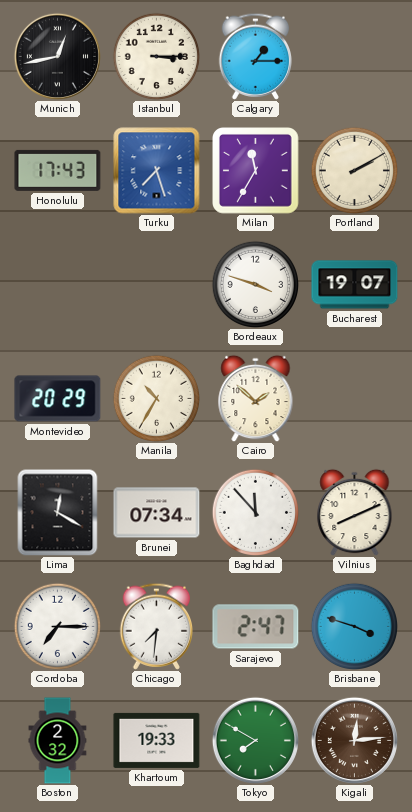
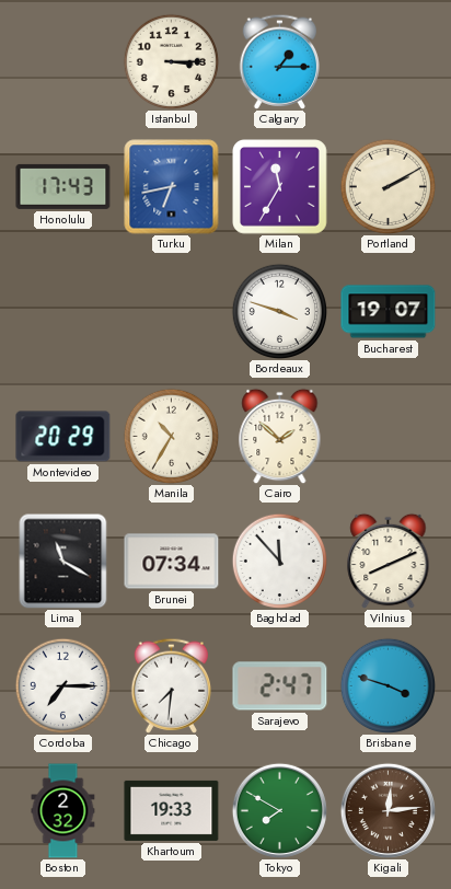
Munich: 12:43 -> none (57, 56)
Turku: 7:27 -> 6:43 (172, 187)
Lima: 12:20 -> 11:20 (63, 561)
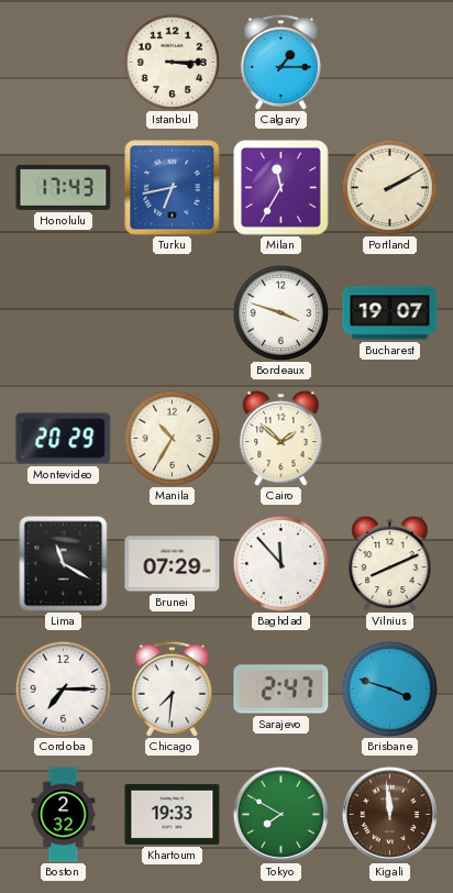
Brunei: 07:34 -> 07:29 (173, 564)
Kigali: 12:14 -> 11:59 (389, 814)
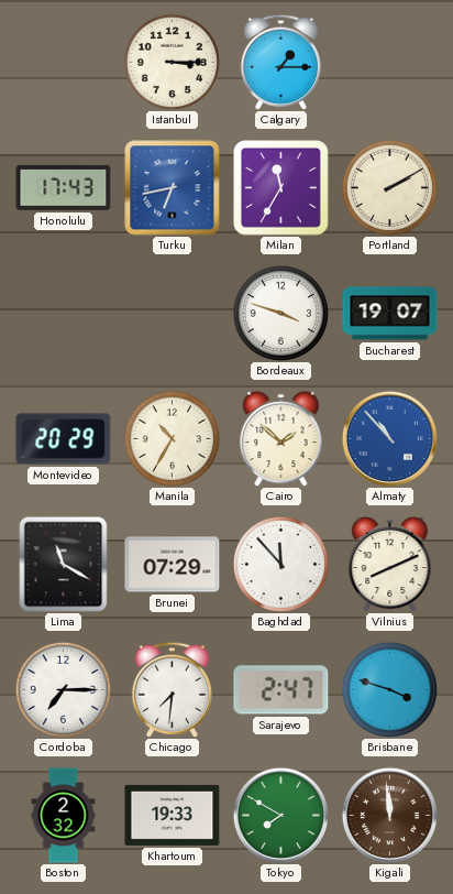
Almaty: none -> 10:53 (389, 438)
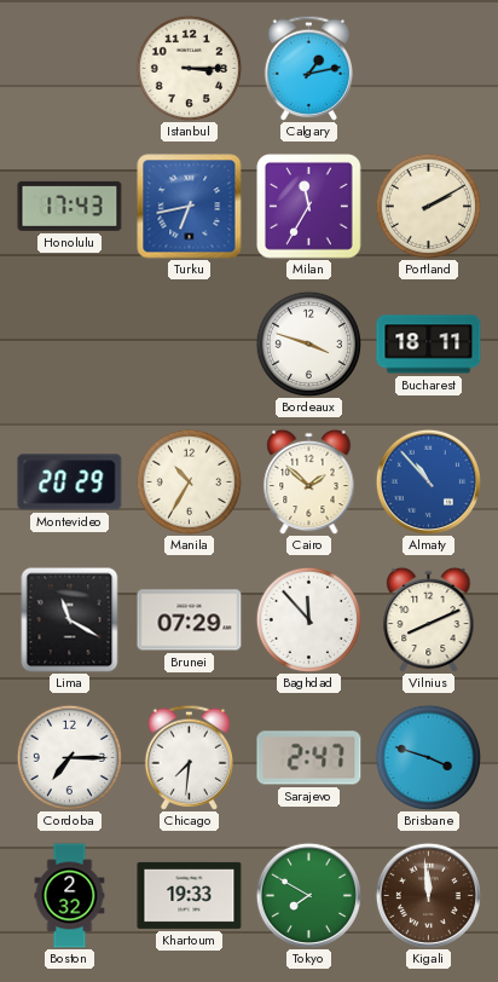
Calgary: 1:15 -> 1:13 (309, 68)
Bucharest: 19:07 -> 18:11 (429, 345)
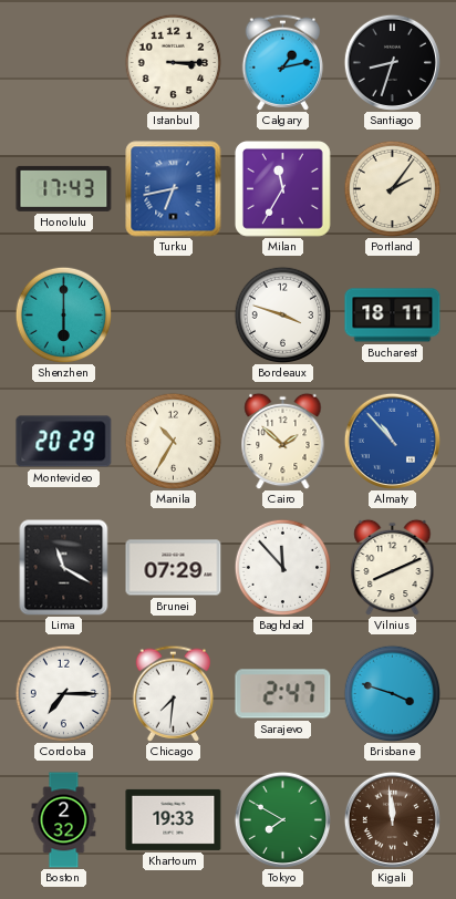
Santiago: none -> 8:33 (392, 62)
Portland: 2:10 -> 2:06 (392, 188)
Shenzhen: none -> 6:00 (63, 314)
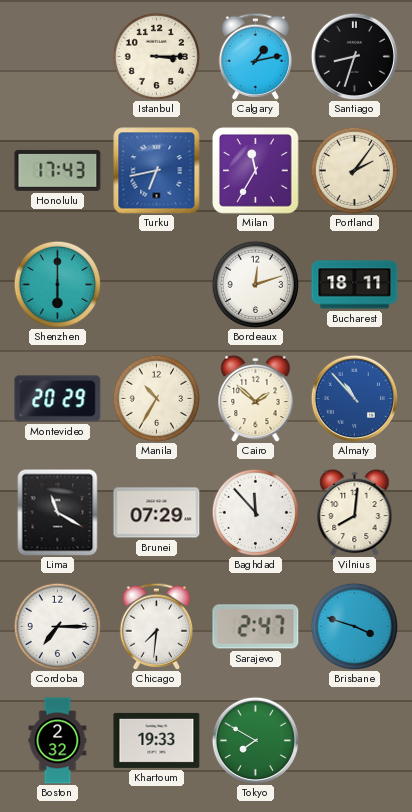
Bordeaux: 3:48 -> 12:12 (255, 284)
Vilnius: 8:11 -> 8:01 (355, 512)
Kigali: 11:59 -> none (392, 819)
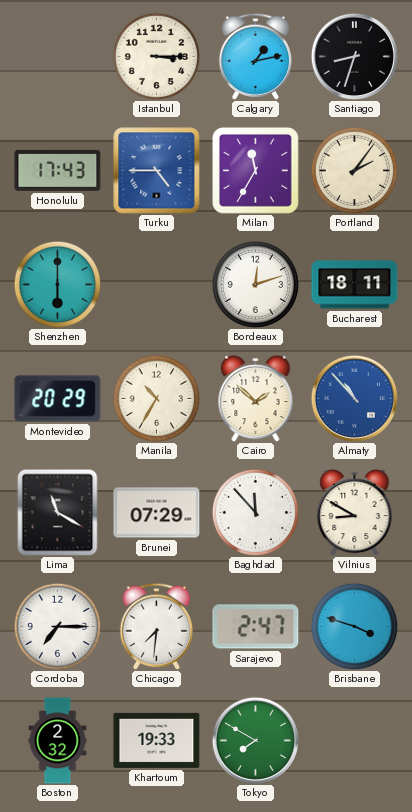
Turku: 6:43 -> 4:45 (157, 171)
Vilnius: 8:01 -> 8:50 (355, 512)
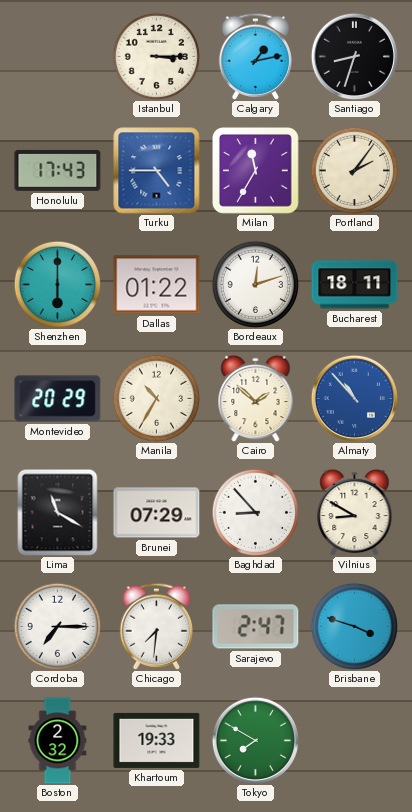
Dallas: none -> 01:22 (157, 285)
Baghdad: 11:53 -> 8:53 (255, 512)
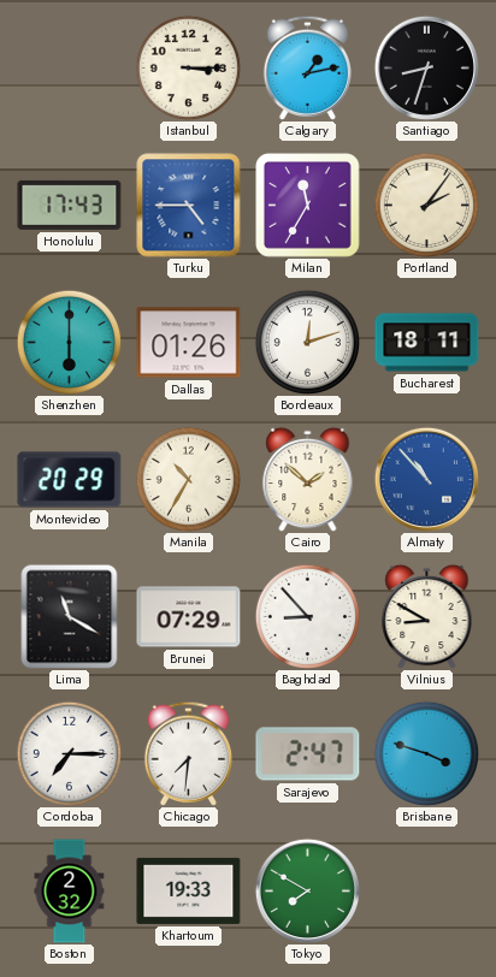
Dallas: 01:22 -> 01:26 (189, 343)
